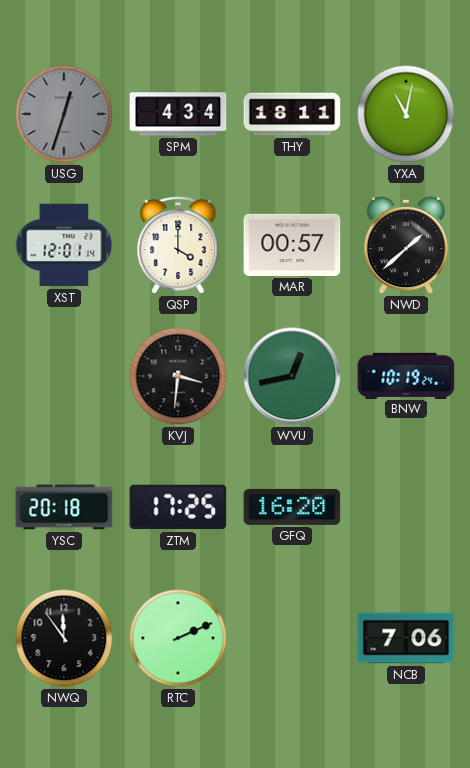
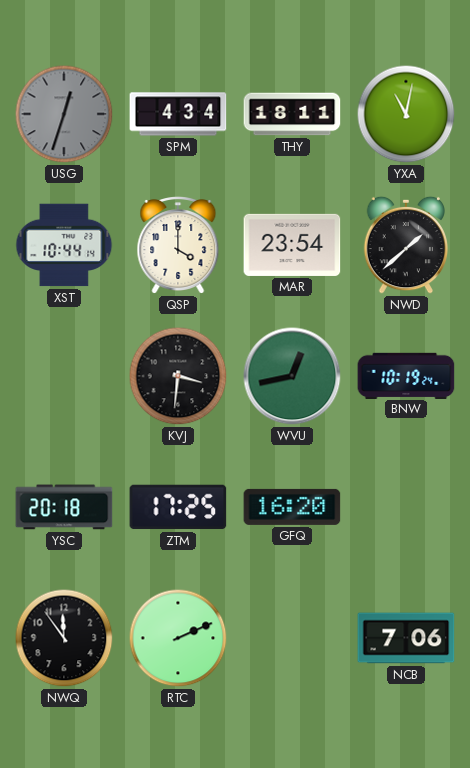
XST: 12:01 -> 10:44 (64, 245)
MAR: 00:57 -> 23:54 (292, 245)
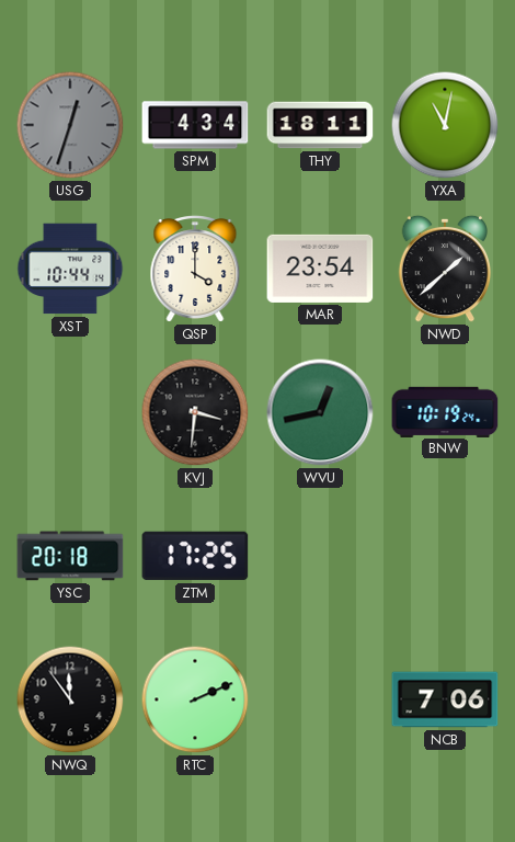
GFQ: 16:20 -> none (292, 507)
